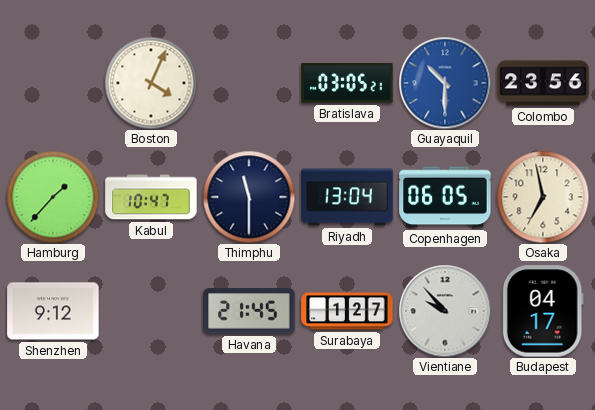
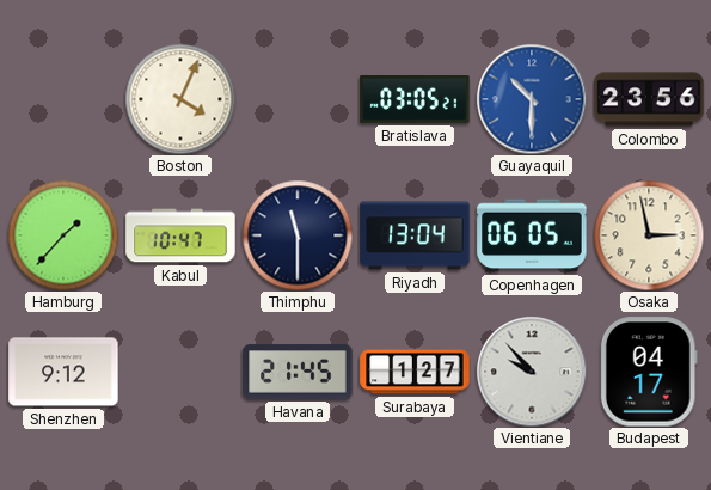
Osaka: 6:58 -> 2:58 (649, 235)
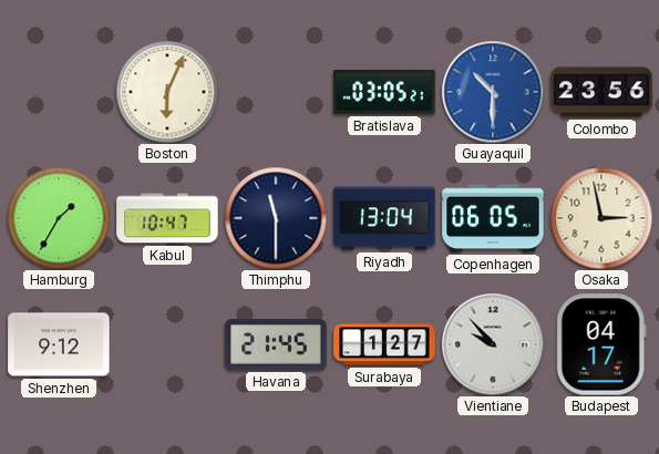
Boston: 4:04 -> 6:04 (167, 92)
Hamburg: 1:37 -> 1:35 (59, 218)
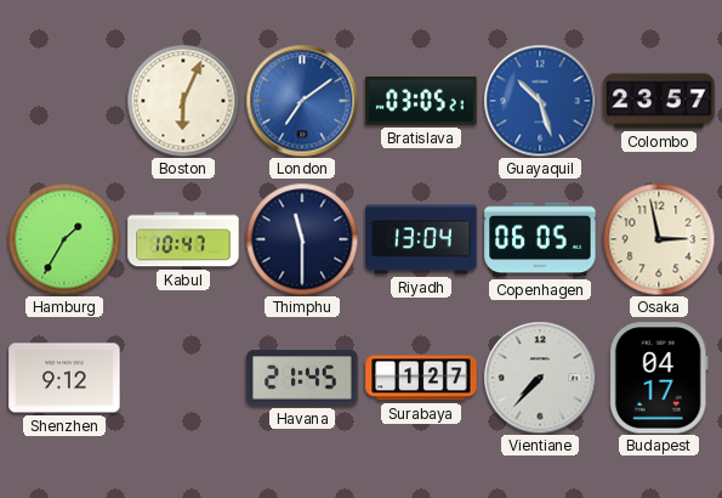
London: none -> 7:09 (302, 101)
Guayaquil: 10:30 -> 10:27 (540, 101)
Colombo: 23:56 -> 23:57 (659, 101)
Vientiane: 9:53 -> 7:37 (540, 378)
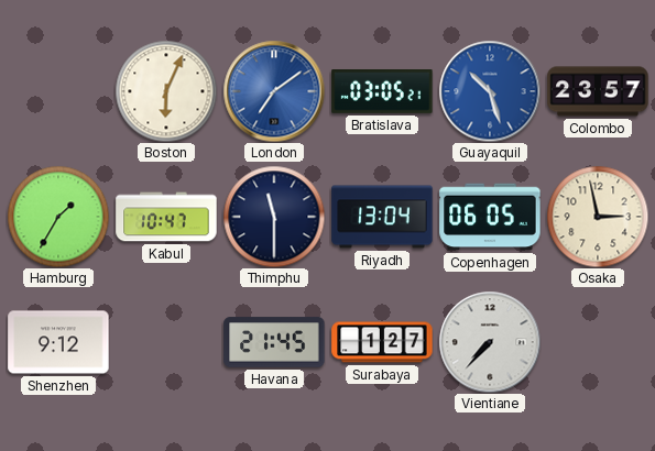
Budapest: 04:17 -> none (659, 378)
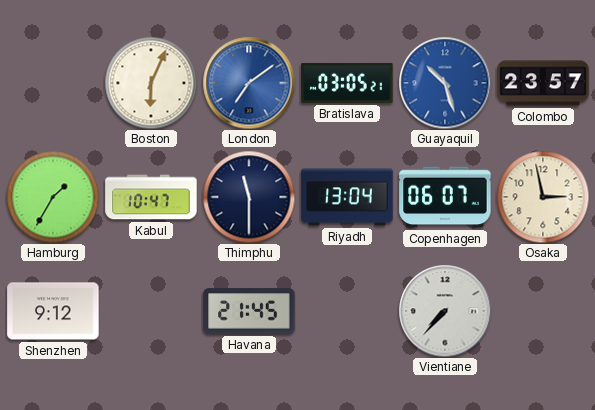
Copenhagen: 06:05 -> 06:07 (445, 197)
Surabaya: 1:27 -> none (382, 342)
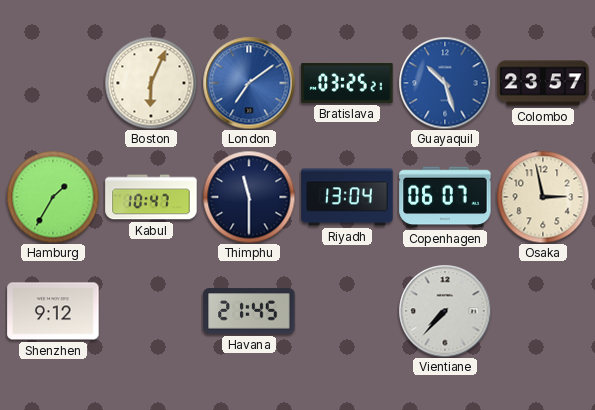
Bratislava: 03:05 -> 03:25 (347, 84)
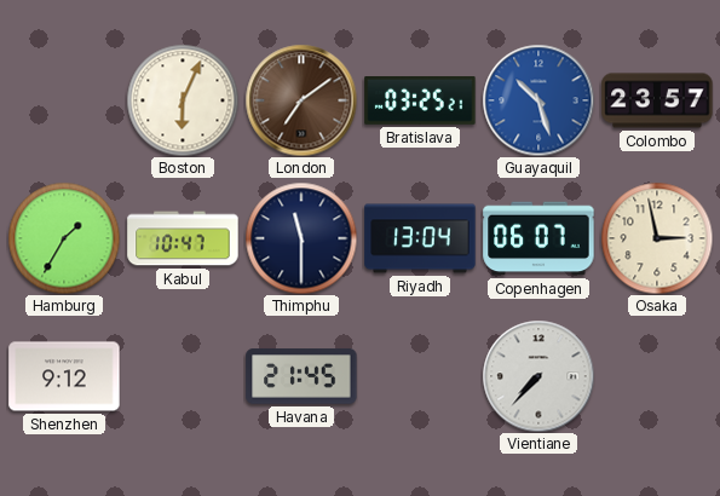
London dial: blue -> brown (301, 100)
